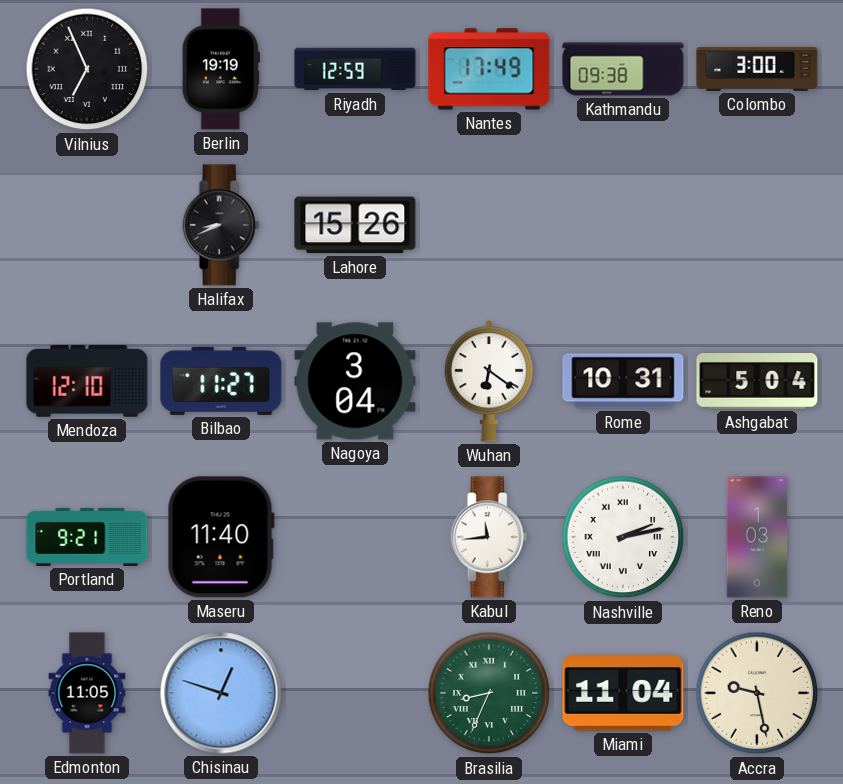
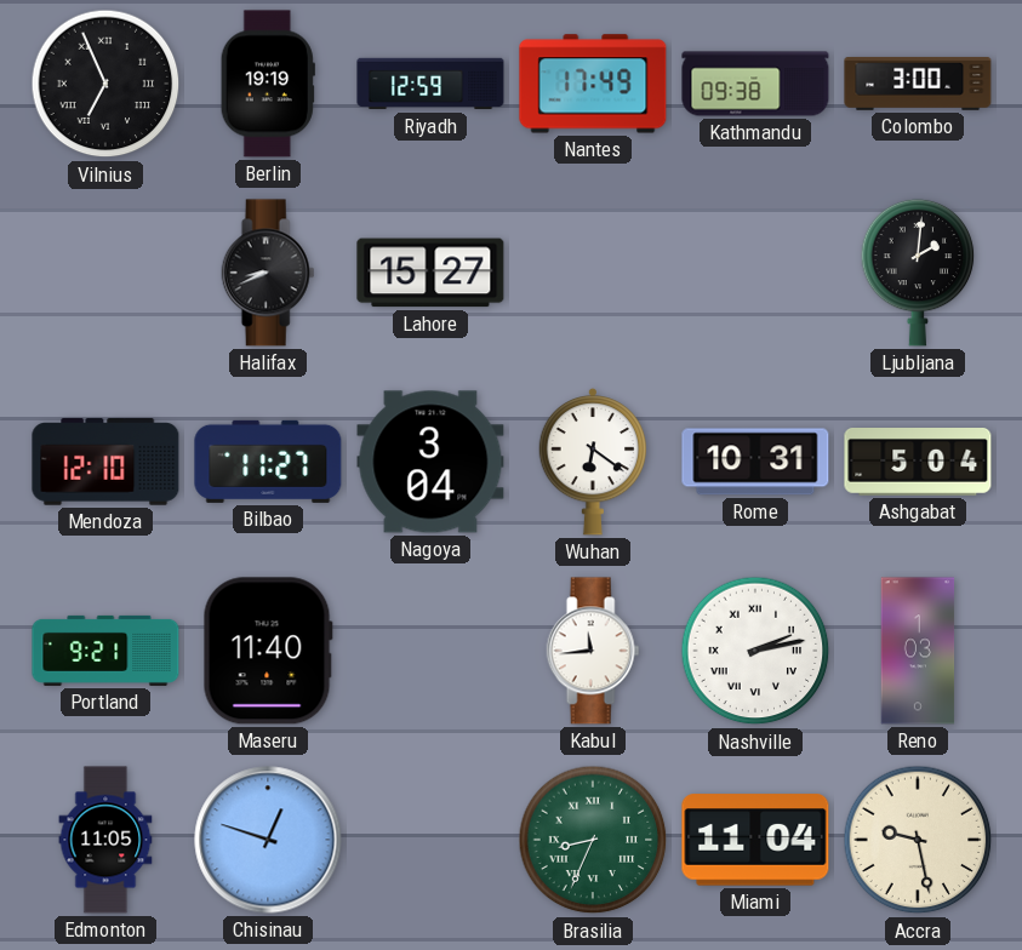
Lahore: 15:26 -> 15:27 (430, 273)
Ljubljana: none -> 2:01 (918, 273)
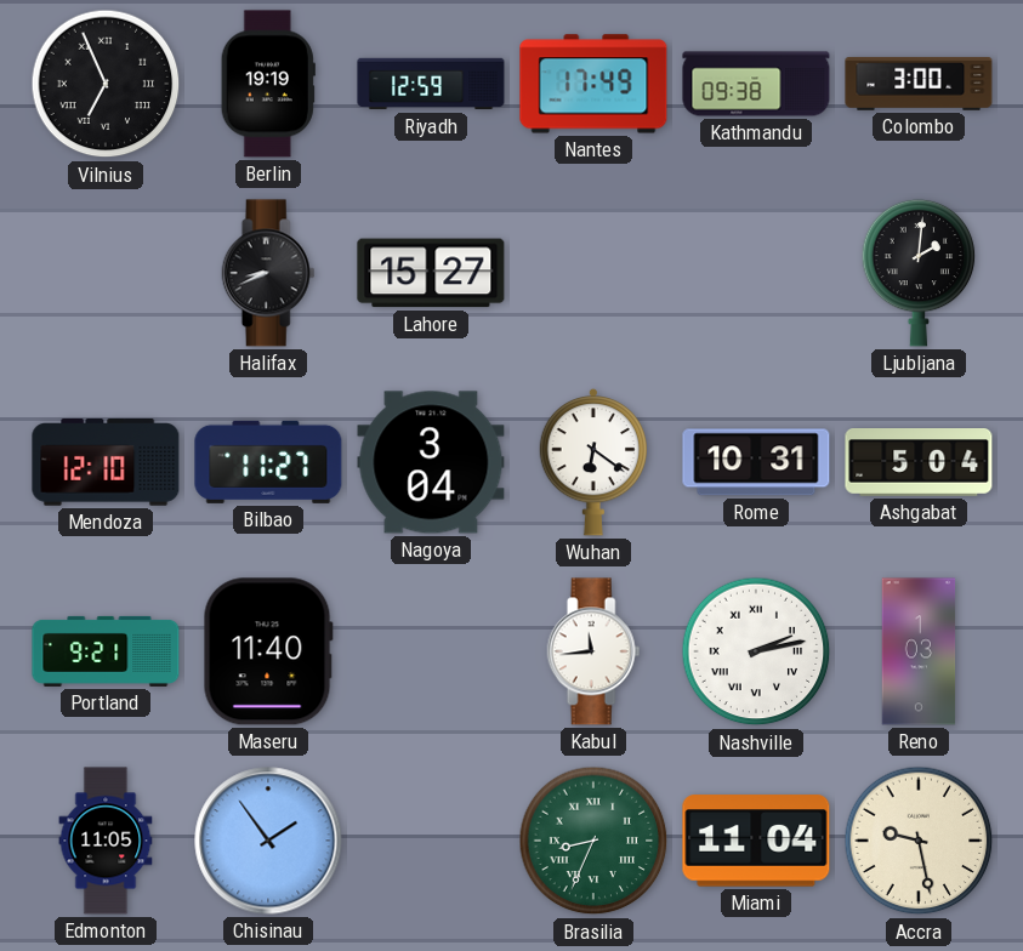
Chisinau: 12:48 -> 1:54 (268, 841)
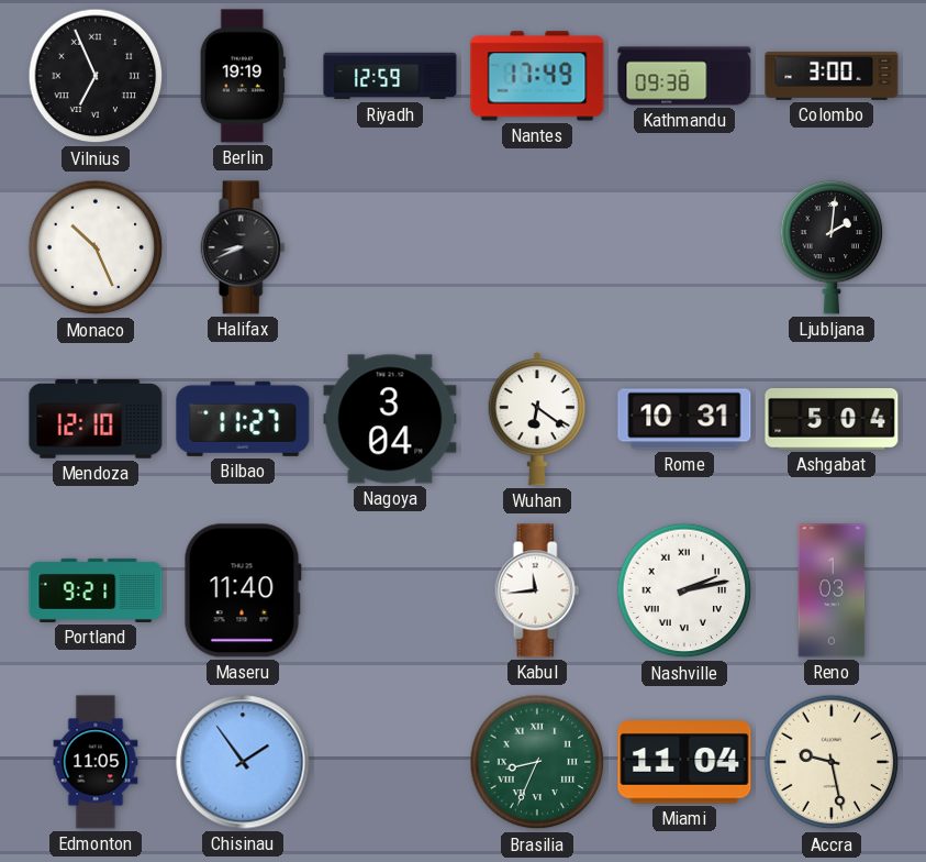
Monaco: none -> 10:26 (96, 247)
Lahore: 15:27 -> none (431, 273)
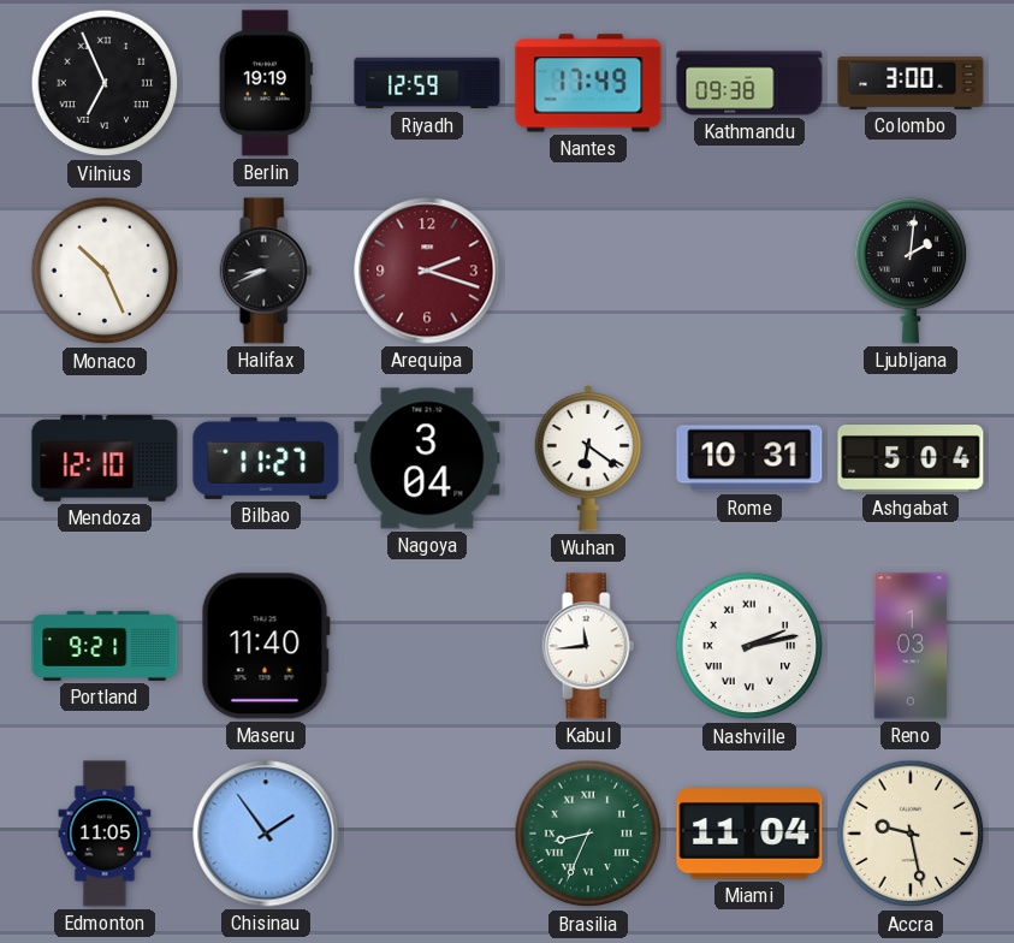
Arequipa: none -> 2:18 (427, 271)
